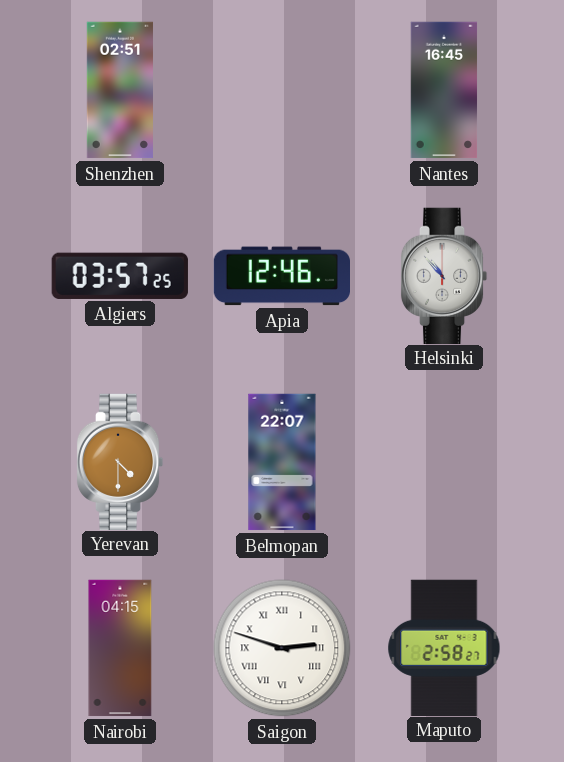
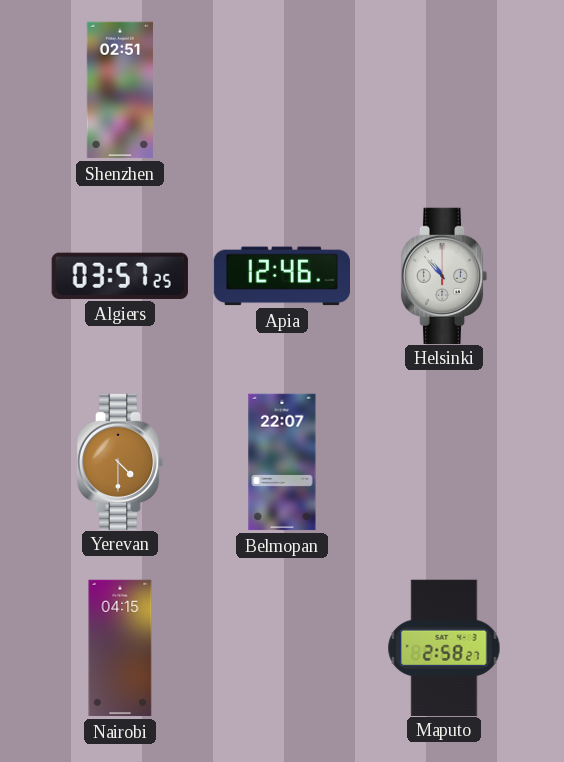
Nantes: 16:45 -> none (444, 90)
Saigon: 2:48 -> none (282, 648)
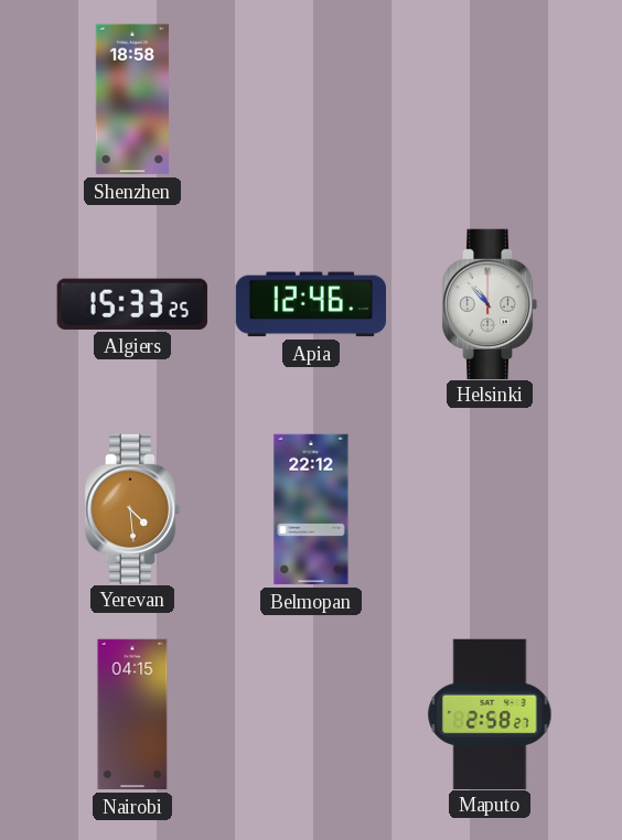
Shenzhen: 02:51 -> 18:58 (132, 99)
Algiers: 03:57 -> 15:33 (132, 304)
Yerevan: 4:30 -> 4:29 (132, 508)
Belmopan: 22:07 -> 22:12 (311, 509)
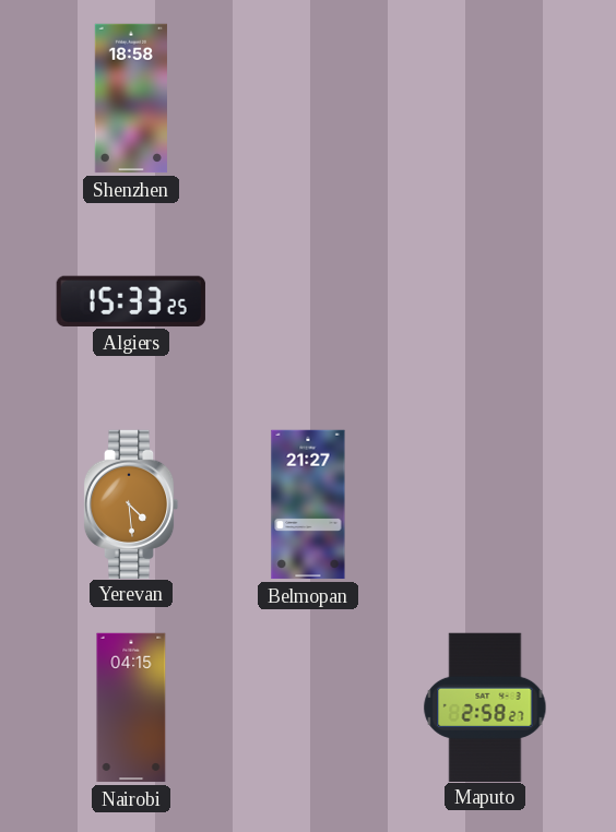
Apia: 12:46 -> none (310, 304)
Helsinki: 10:53 -> none (490, 303)
Belmopan: 22:12 -> 21:27 (308, 504)
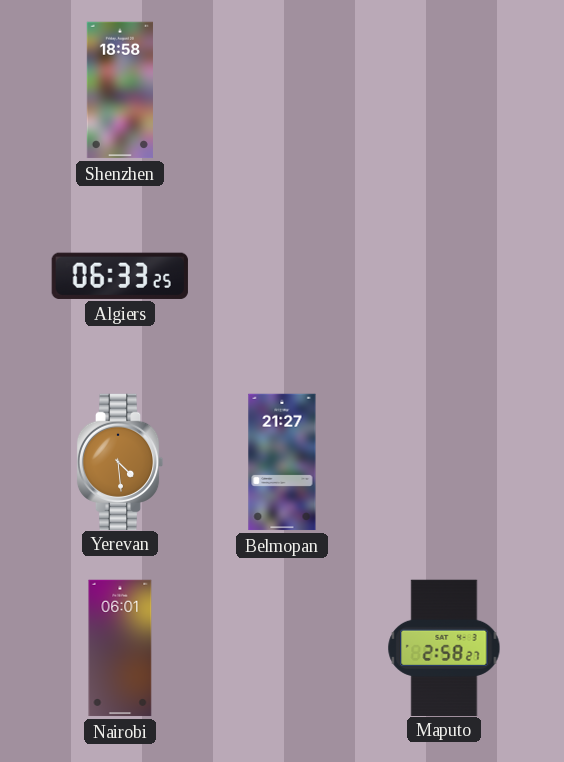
Algiers: 15:33 -> 06:33 (120, 276)
Nairobi: 04:15 -> 06:01 (120, 648)
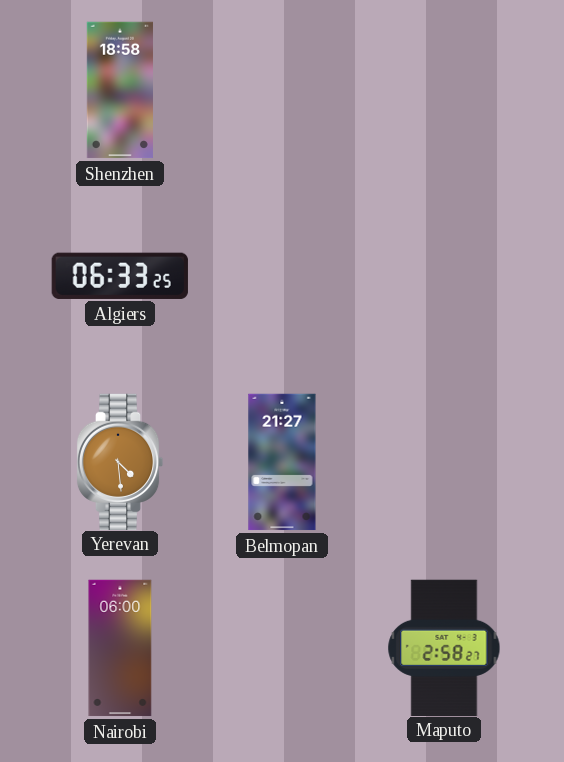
Nairobi: 06:01 -> 06:00 (120, 648)
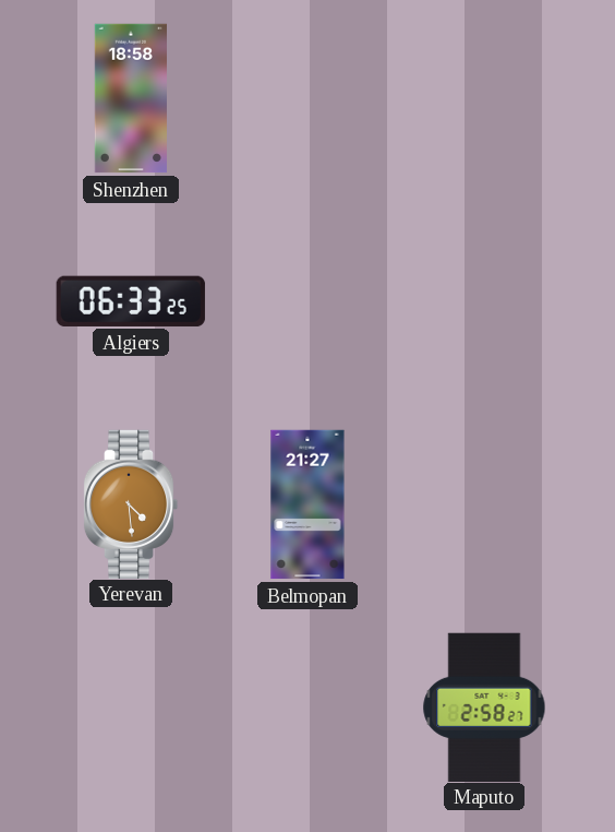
Nairobi: 06:00 -> none (120, 648)
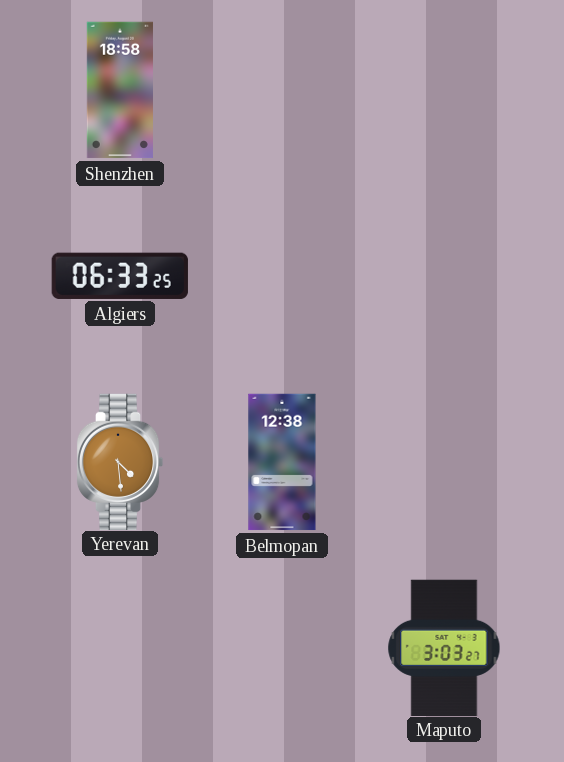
Belmopan: 21:27 -> 12:38 (282, 462)
Maputo: 2:58 -> 3:03 (444, 647)
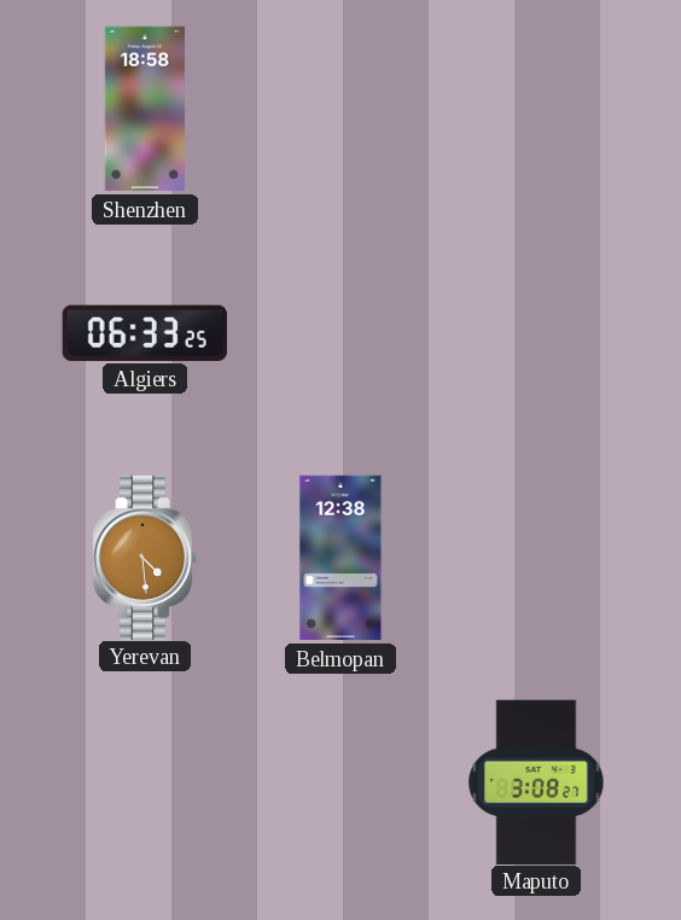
Maputo: 3:03 -> 3:08 (536, 781)
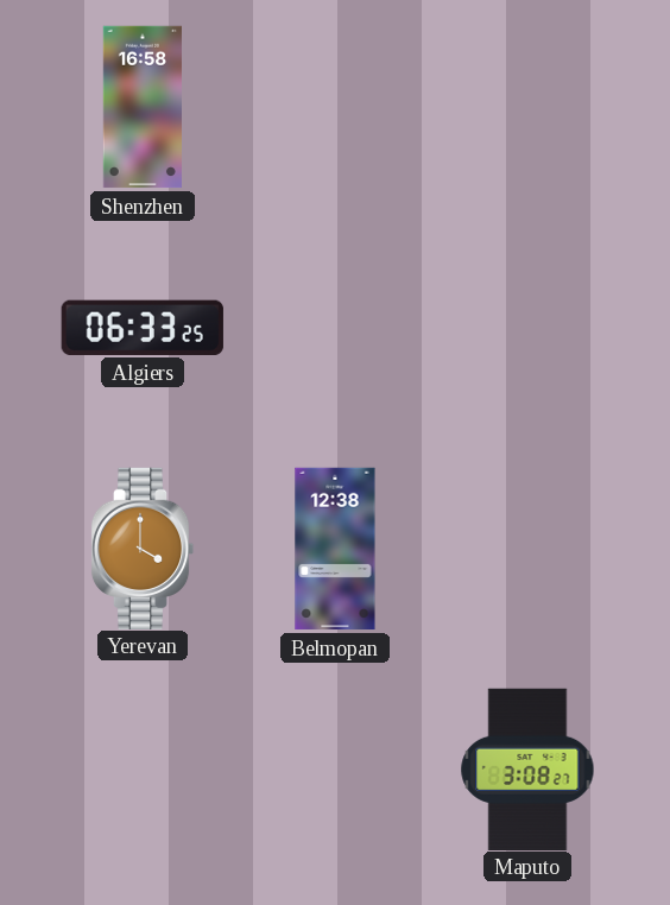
Shenzhen: 18:58 -> 16:58 (143, 107)
Yerevan: 4:29 -> 4:00 (143, 548)
